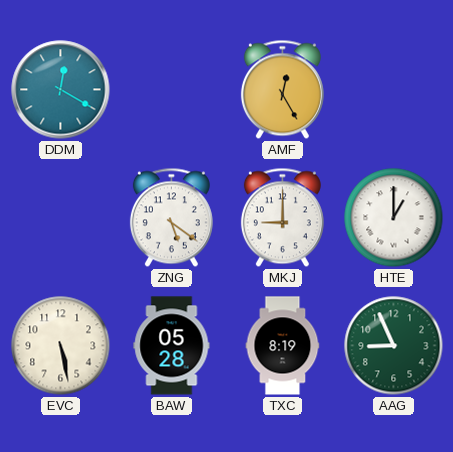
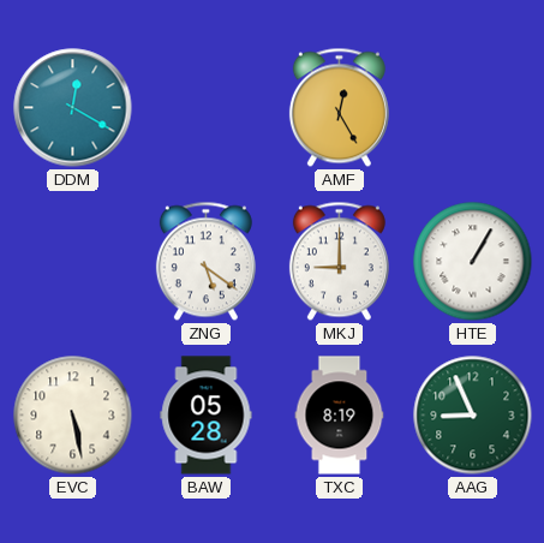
HTE: 1:00 -> 1:05 (473, 262)
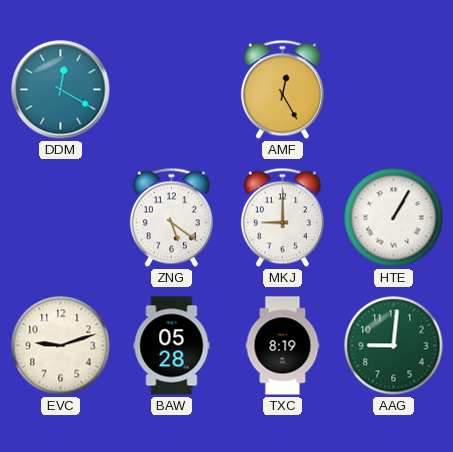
EVC: 5:28 -> 9:12 (61, 346)
AAG: 8:56 -> 9:01 (394, 346)
